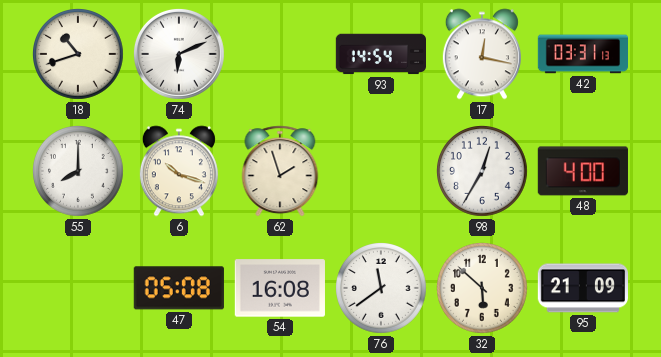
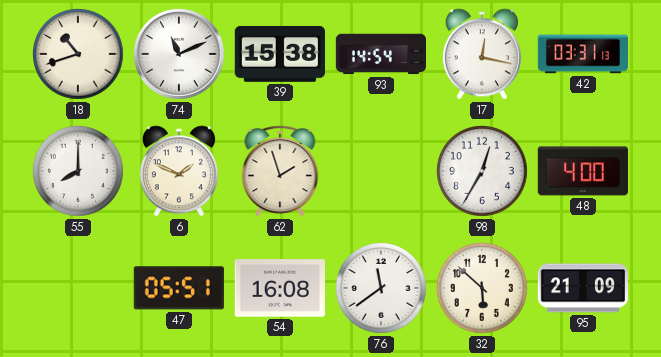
74: 6:11 -> 11:11 (179, 54)
39: none -> 15:38 (280, 54)
6: 10:18 -> 1:49 (179, 171)
47: 05:08 -> 05:51 (179, 288)
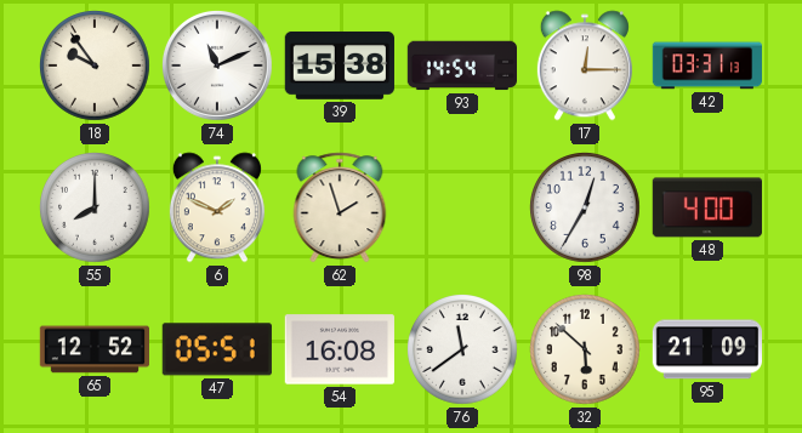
18: 10:42 -> 9:54 (96, 67)
17: 12:17 -> 12:15 (585, 65)
65: none -> 12:52 (93, 349)
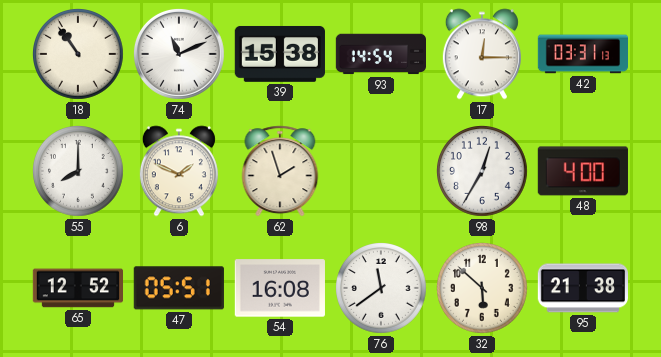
18: 9:54 -> 10:54 (79, 55)
95: 21:09 -> 21:38 (582, 288)
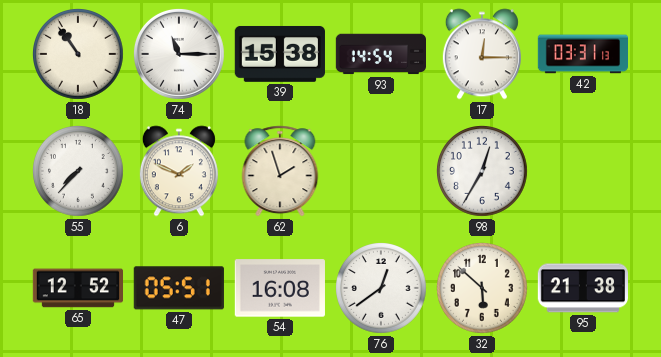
74: 11:11 -> 11:15 (179, 54)
55: 8:00 -> 7:37 (79, 172)
48: 4:00 -> none (583, 171)
76: 11:39 -> 12:39 (382, 289)
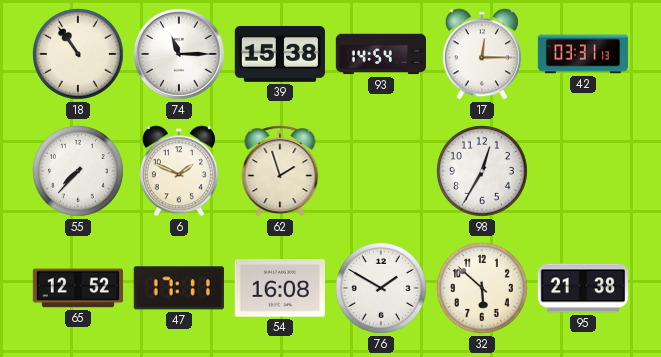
47: 05:51 -> 17:11 (179, 288)
76: 12:39 -> 1:50 (382, 289)
